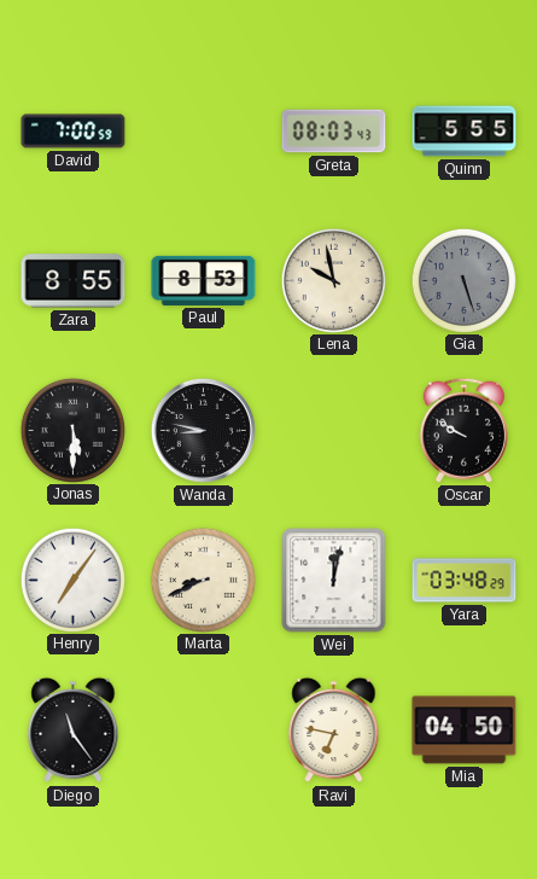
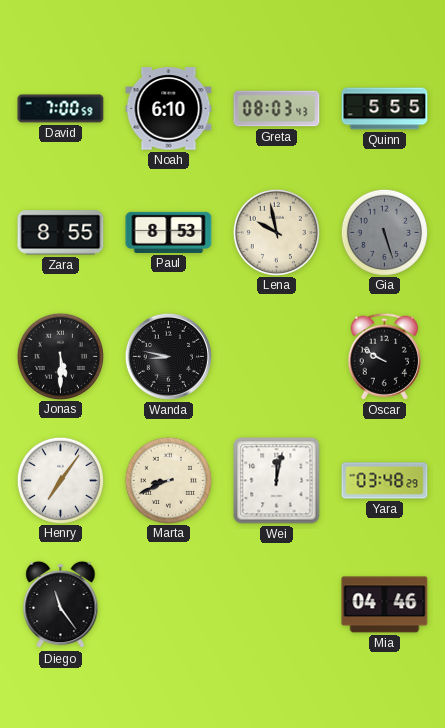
Noah: none -> 6:10 (169, 109)
Ravi: 6:47 -> none (334, 730)
Mia: 04:50 -> 04:46 (385, 605)
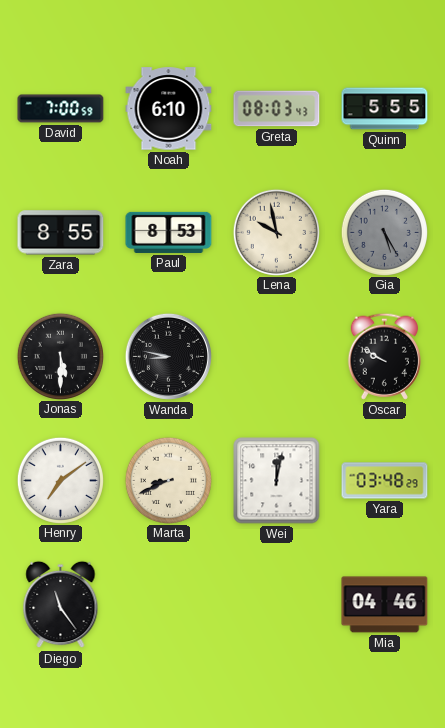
Gia: 5:27 -> 5:25 (384, 232)
Henry: 7:06 -> 7:09 (60, 480)
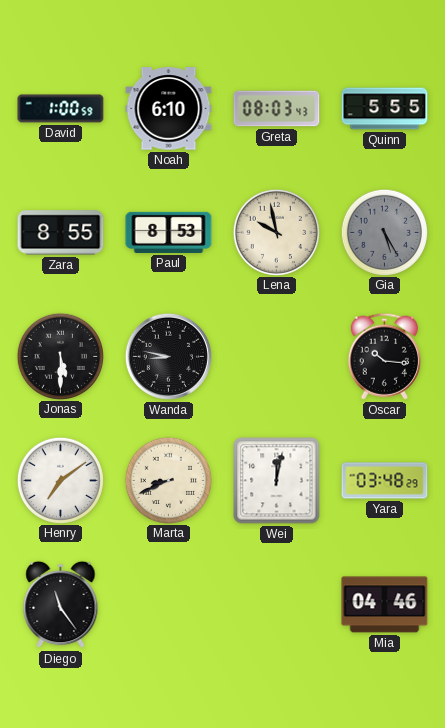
David: 7:00 -> 1:00 (61, 109)
Oscar: 9:50 -> 10:16 (384, 356)
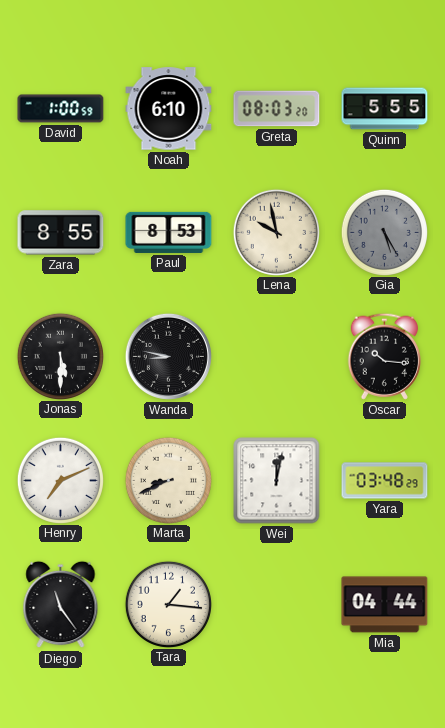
Greta: 08:03:43 -> 08:03:20 (277, 109)
Henry: 7:09 -> 7:11 (60, 480)
Tara: none -> 1:16 (168, 604)
Mia: 04:46 -> 04:44 (385, 605)
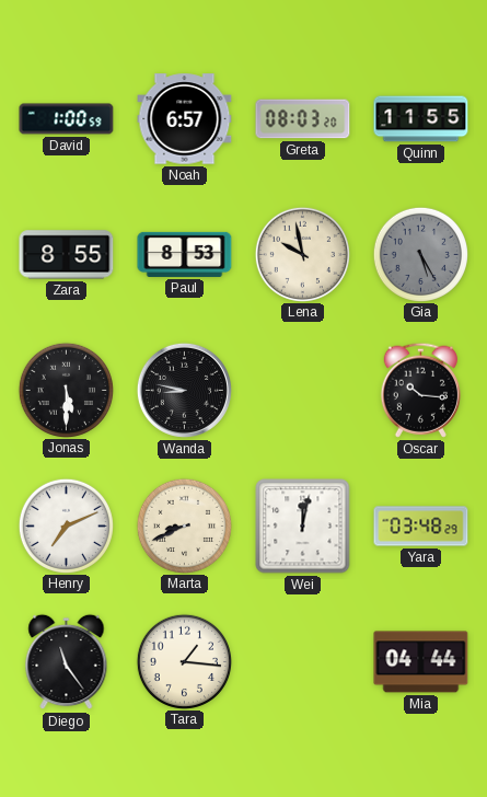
Noah: 6:10 -> 6:57 (185, 119)
Quinn: 5:55 -> 11:55 (421, 119)
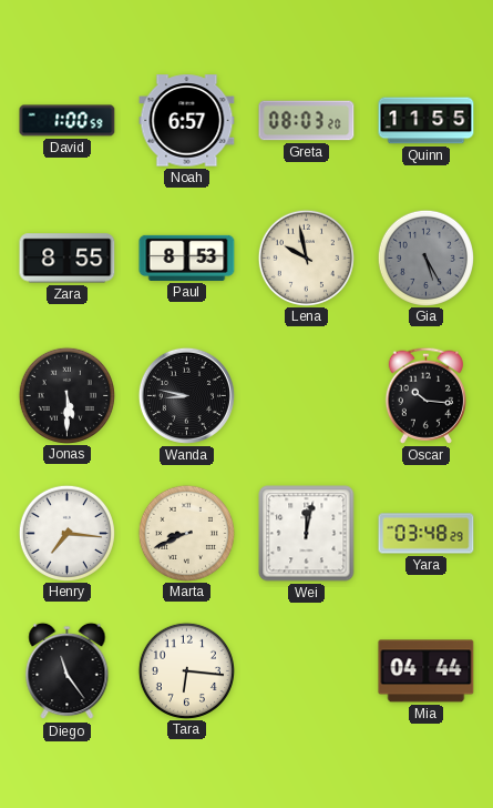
Henry: 7:11 -> 7:16 (66, 533)
Tara: 1:16 -> 6:16 (186, 670)
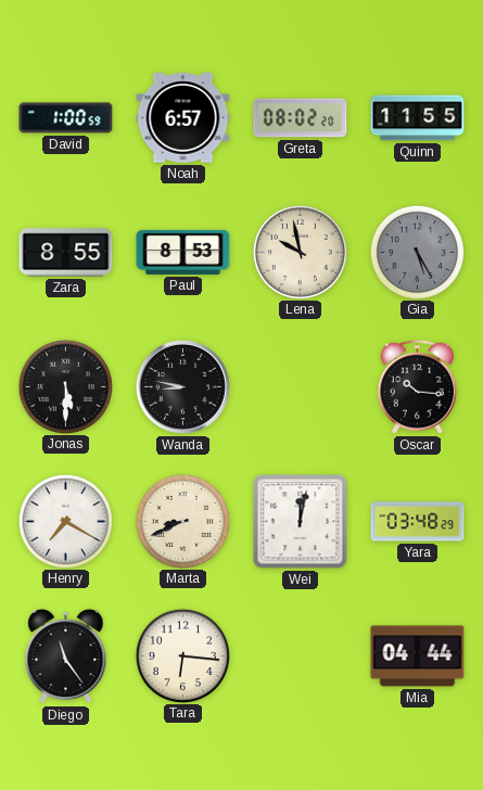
Greta: 08:03 -> 08:02 (301, 118)
Henry: 7:16 -> 7:20 (65, 521)
